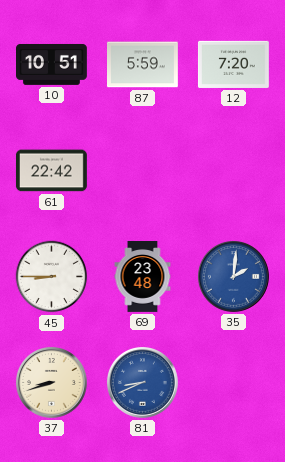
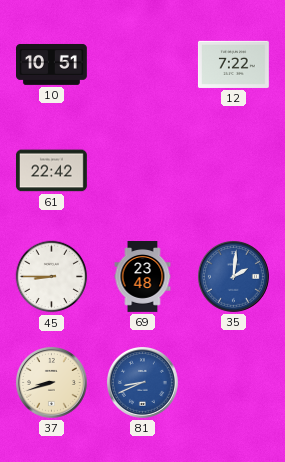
87: 5:59 -> none (143, 65)
12: 7:20 -> 7:22 (233, 64)
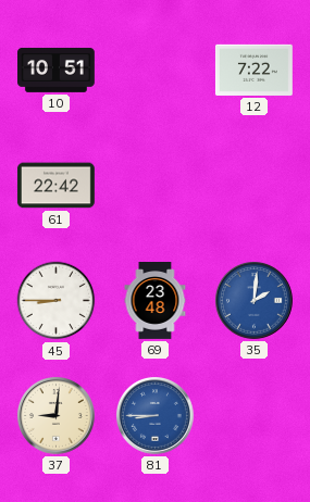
37: 8:42 -> 9:01 (57, 416)
81: 8:41 -> 8:45 (156, 416)
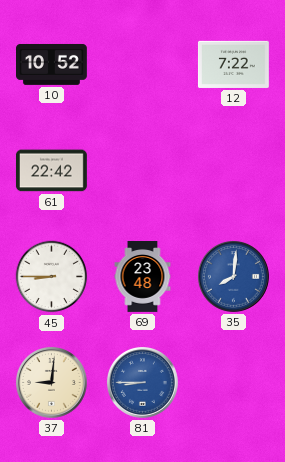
10: 10:51 -> 10:52 (52, 65)
35: 2:01 -> 8:01 (234, 277)
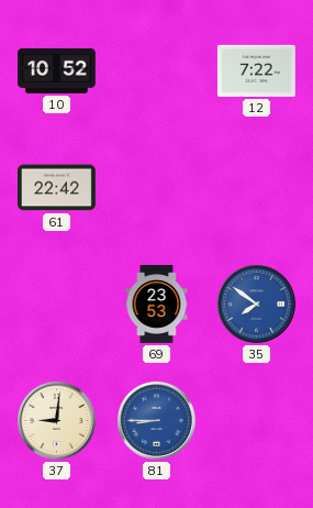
45: 8:45 -> none (52, 277)
69: 23:48 -> 23:53 (157, 305)
35: 8:01 -> 7:51 (257, 305)
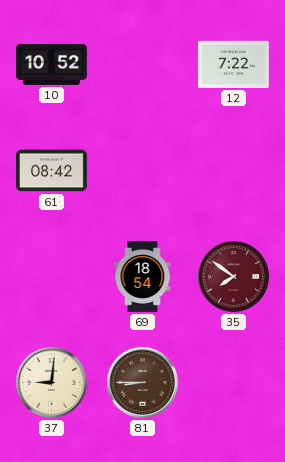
61: 22:42 -> 08:42 (52, 171)
69: 23:53 -> 18:54 (143, 277)
35 dial: blue -> burgundy (234, 277)
81 dial: blue -> brown (143, 383)
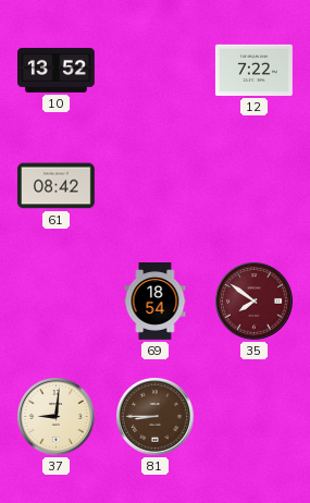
10: 10:52 -> 13:52 (57, 71)
